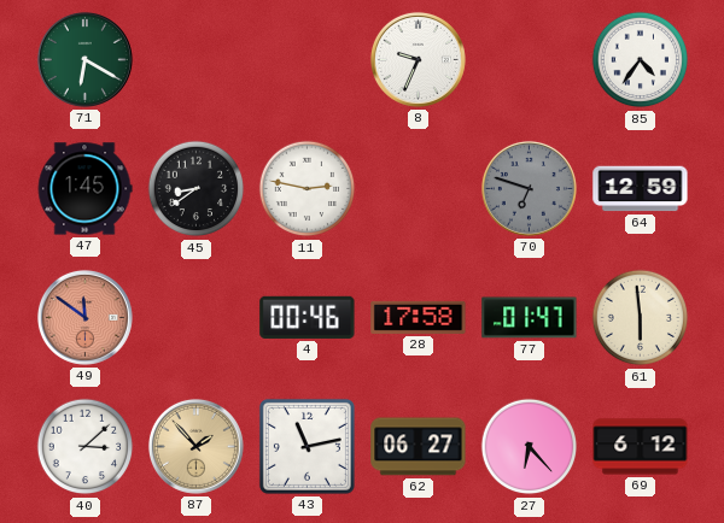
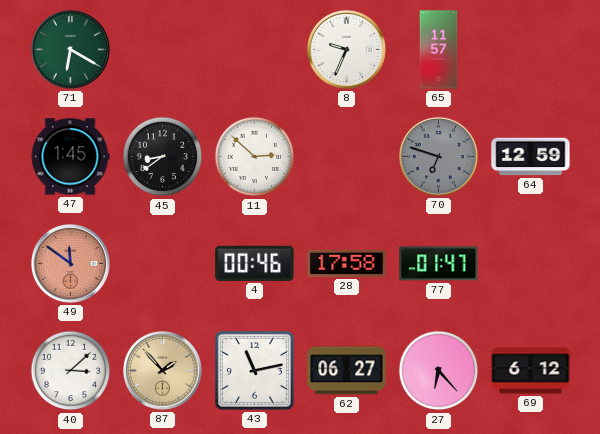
65: none -> 11:57 (439, 50)
85: 4:36 -> none (641, 60)
11: 2:47 -> 2:52 (255, 157)
61: 5:59 -> none (641, 318)
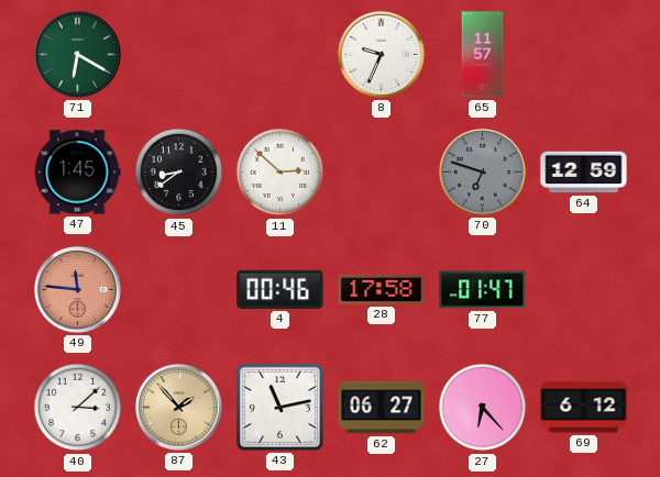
49: 11:51 -> 11:46 (77, 289)
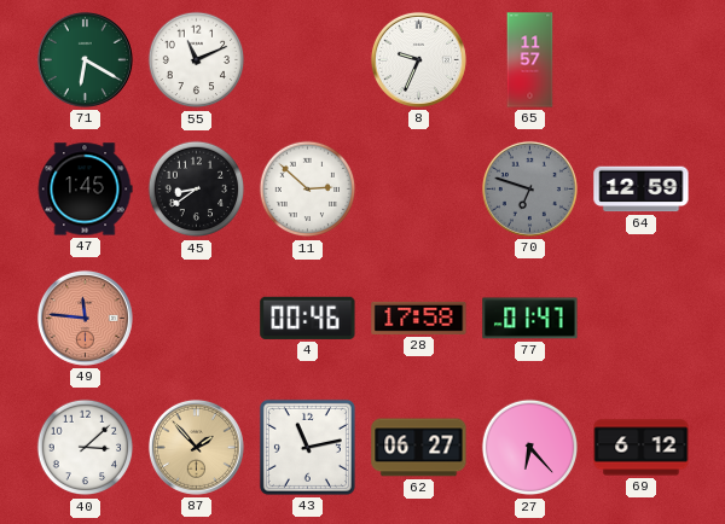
55: none -> 11:11 (197, 60)
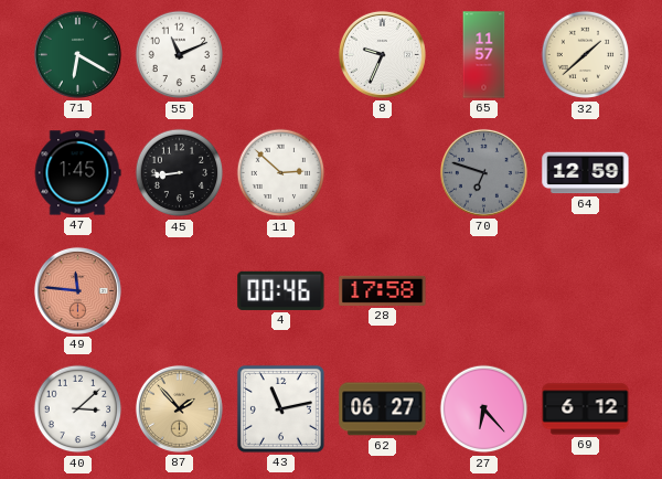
32: none -> 1:38 (586, 55)
45: 8:39 -> 8:44 (180, 173)
77: 01:47 -> none (530, 319)
